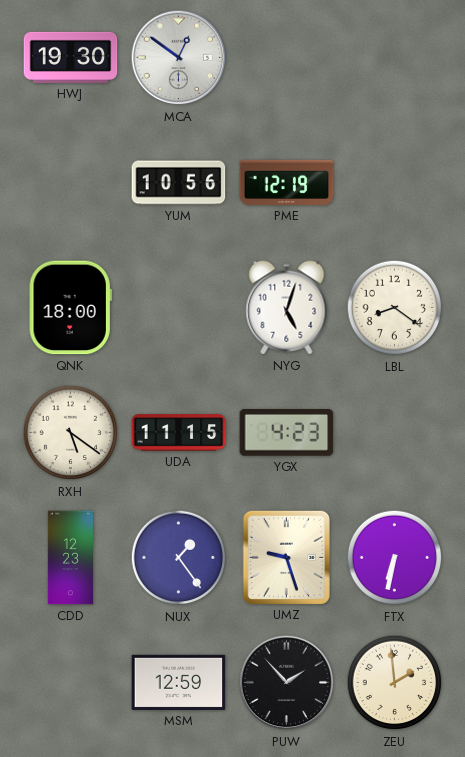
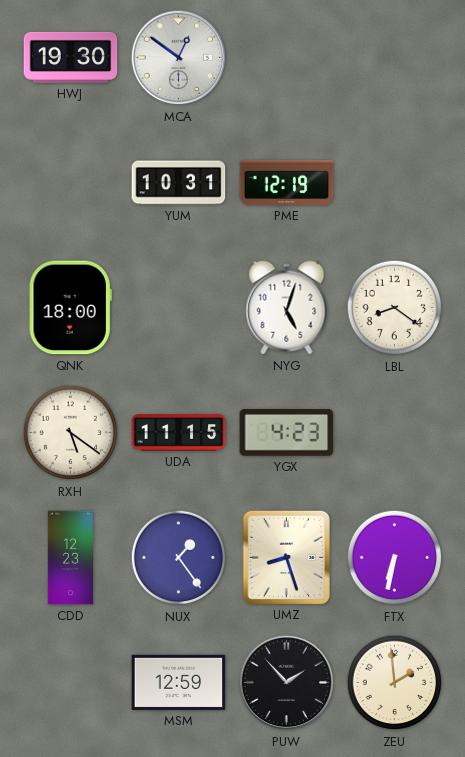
YUM: 10:56 -> 10:31 (179, 183)
UMZ: 9:27 -> 8:27 (286, 557)
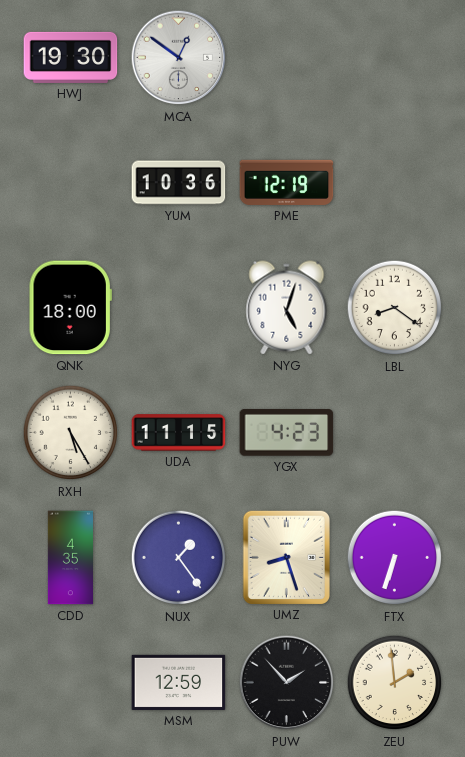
YUM: 10:31 -> 10:36 (179, 183)
RXH: 5:21 -> 5:25 (71, 433)
CDD: 12:23 -> 4:35 (70, 558)
FTX: 6:32 -> 6:33 (395, 558)
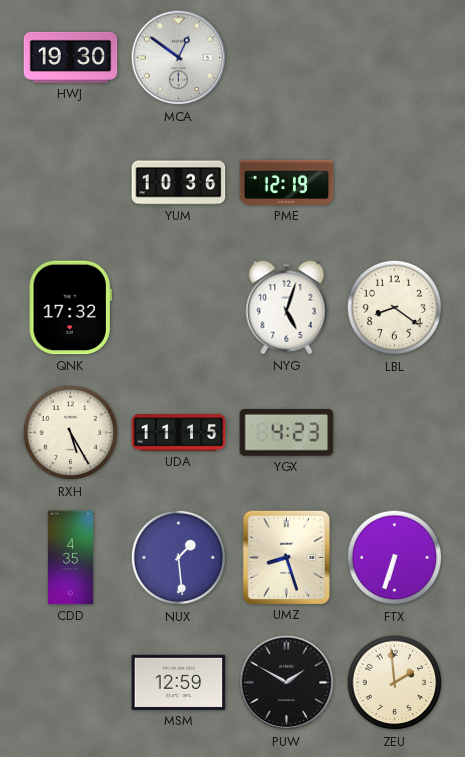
QNK: 18:00 -> 17:32 (70, 308)
NUX: 1:24 -> 1:29 (179, 558)
PUW: 1:53 -> 1:50 (287, 683)
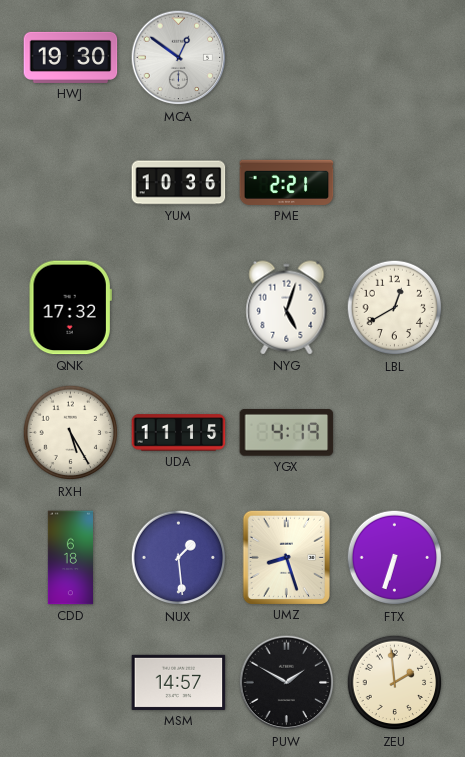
PME: 12:19 -> 2:21 (287, 182)
LBL: 8:21 -> 12:40 (395, 308)
YGX: 4:23 -> 4:19 (287, 433)
CDD: 4:35 -> 6:18 (70, 558)
MSM: 12:59 -> 14:57 (179, 682)
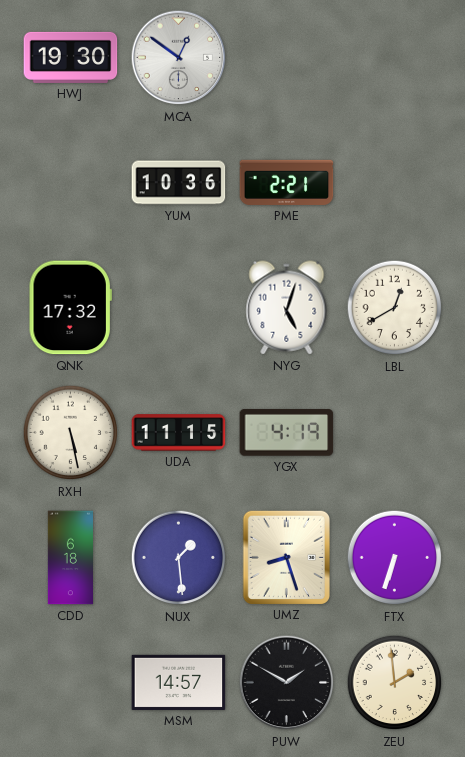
RXH: 5:25 -> 5:28 (71, 433)
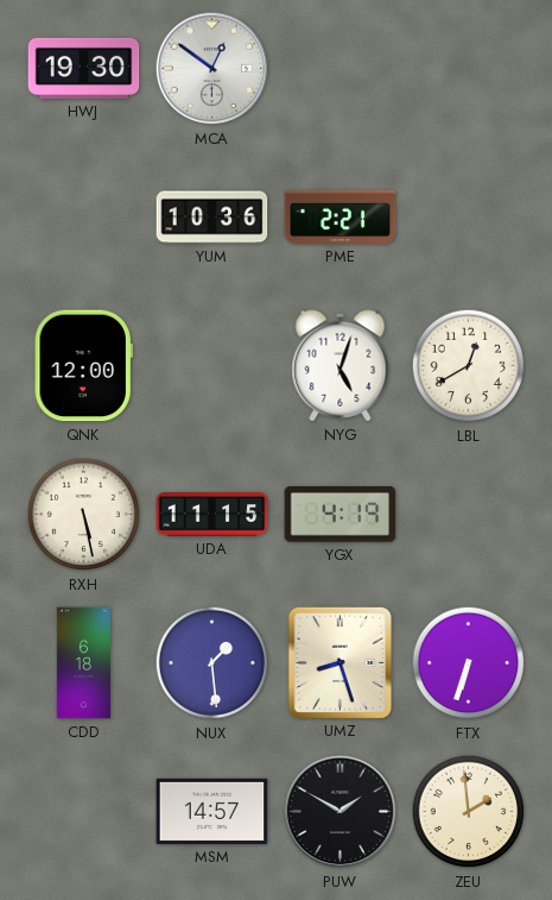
QNK: 17:32 -> 12:00 (83, 366)
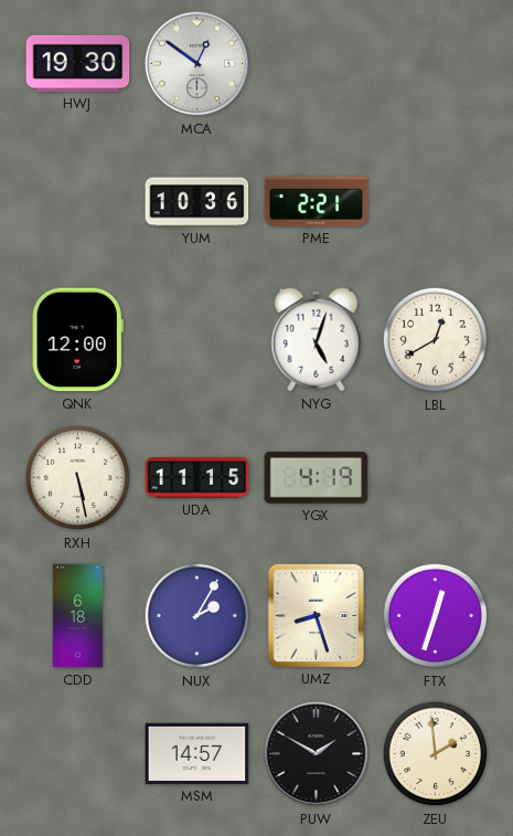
NUX: 1:29 -> 2:05 (197, 616)
FTX: 6:33 -> 12:33 (436, 616)
